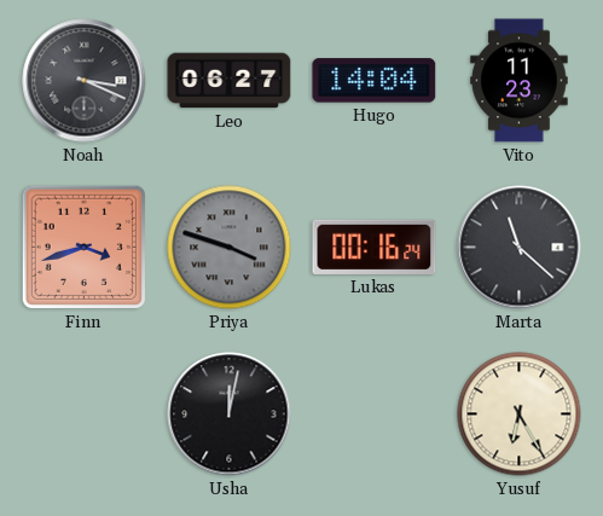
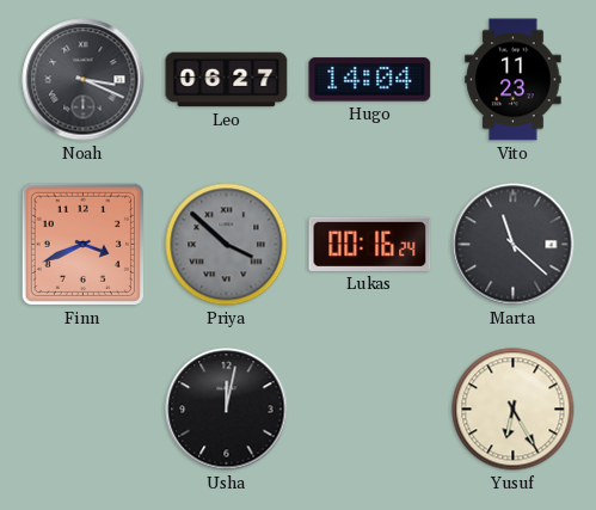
Finn: 3:42 -> 3:41 (82, 244)
Priya: 3:48 -> 3:52 (227, 245)
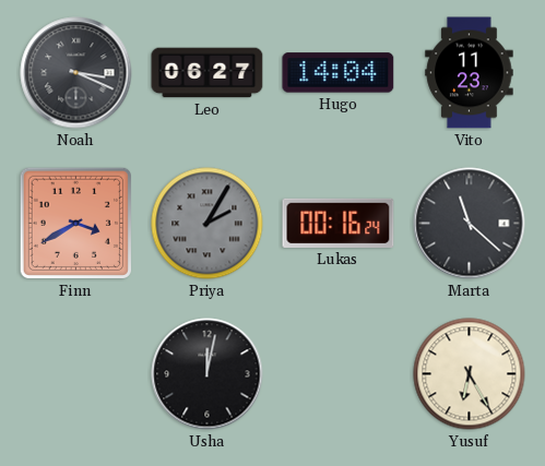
Finn: 3:41 -> 3:40 (75, 223)
Priya: 3:52 -> 2:05 (208, 224)
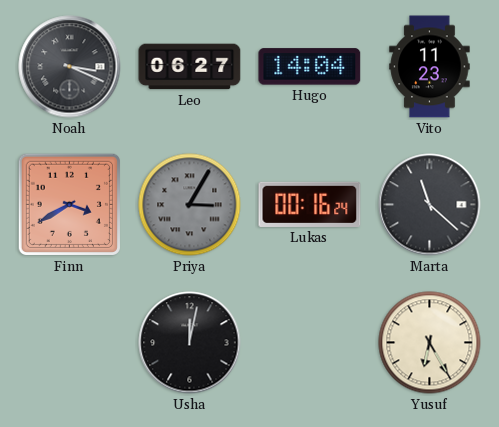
Priya: 2:05 -> 3:05 (190, 205)
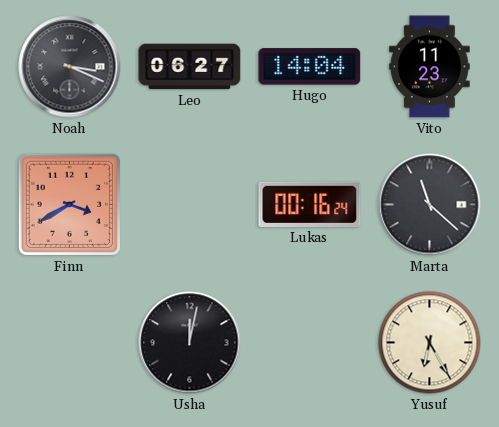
Priya: 3:05 -> none (190, 205)
